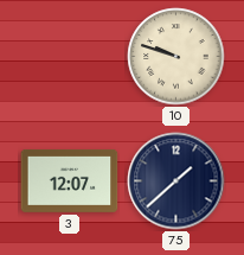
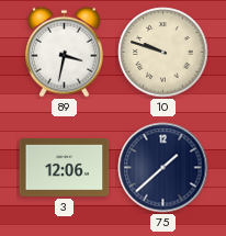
89: none -> 3:32 (65, 52)
3: 12:07 -> 12:06 (65, 167)
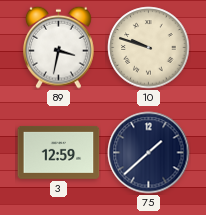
3: 12:06 -> 12:59 (59, 152)
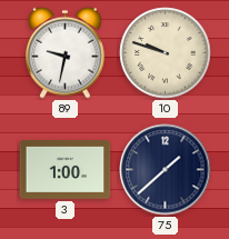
89: 3:32 -> 9:32 (66, 52)
3: 12:59 -> 1:00 (66, 169)
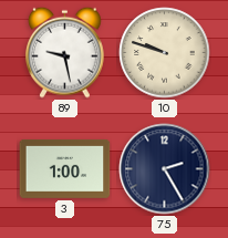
89: 9:32 -> 9:28 (65, 52)
75: 1:38 -> 2:25 (165, 169)
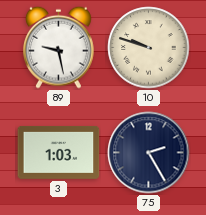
3: 1:00 -> 1:03 (59, 152)
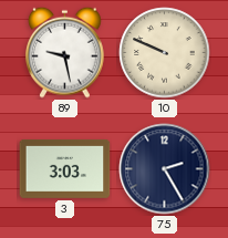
10: 9:48 -> 9:49 (165, 53)
3: 1:03 -> 3:03 (65, 168)
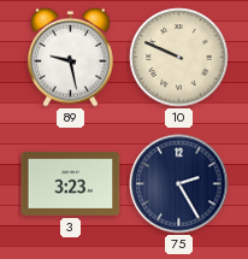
3: 3:03 -> 3:23 (71, 183)
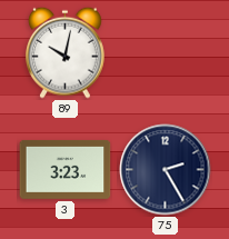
89: 9:28 -> 10:02 (66, 52)
10: 9:49 -> none (179, 58)
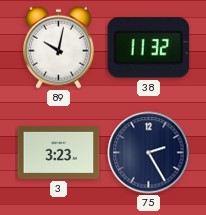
38: none -> 11:32 (149, 48)
